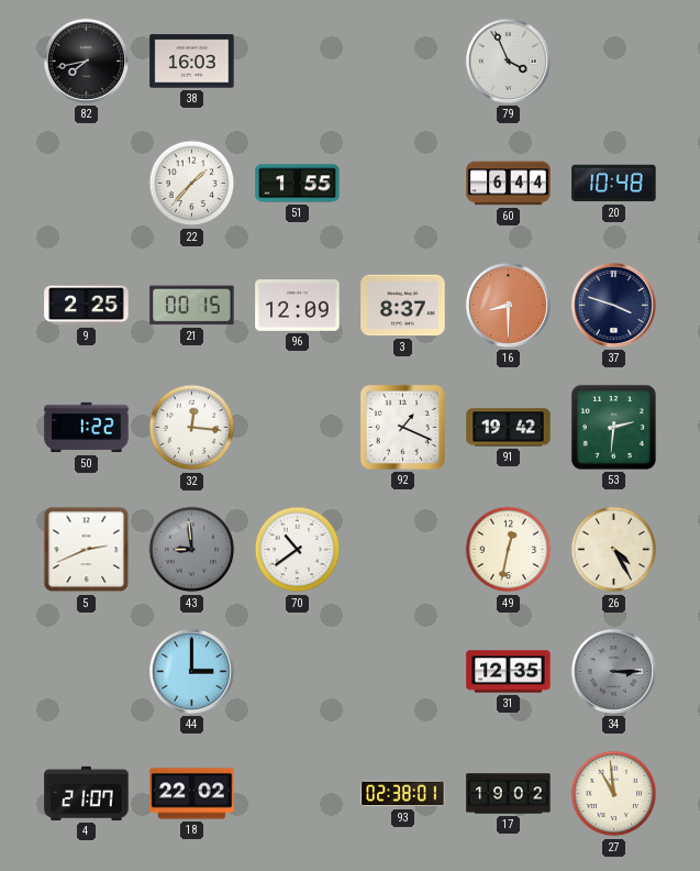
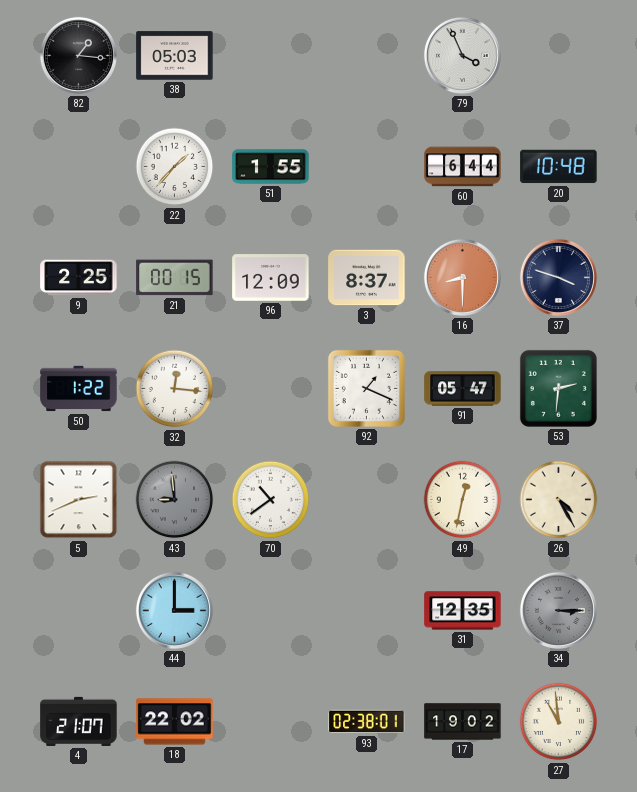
82: 7:43 -> 1:16 (78, 55)
38: 16:03 -> 05:03 (175, 56)
91: 19:42 -> 05:47 (463, 389)
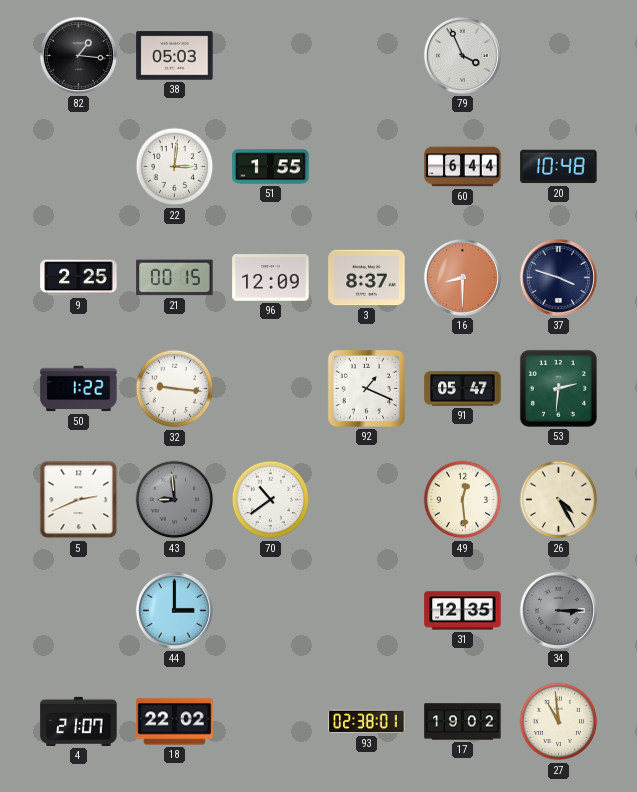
22: 1:37 -> 3:01 (175, 167)
32: 12:16 -> 9:16 (175, 389)
49: 12:32 -> 12:29 (463, 500)
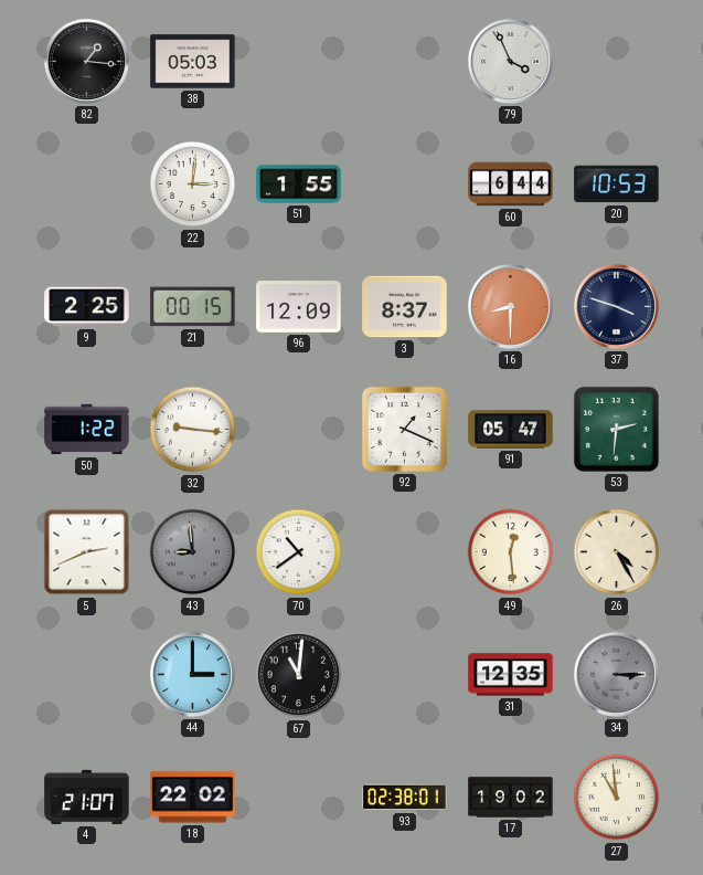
20: 10:48 -> 10:53 (617, 185)
67: none -> 11:01 (299, 675)
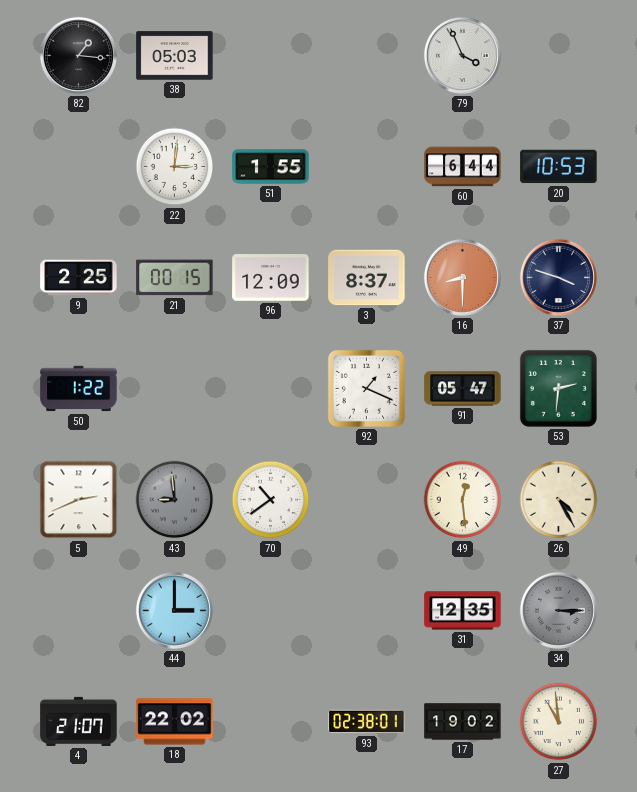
32: 9:16 -> none (193, 430)
67: 11:01 -> none (299, 675)
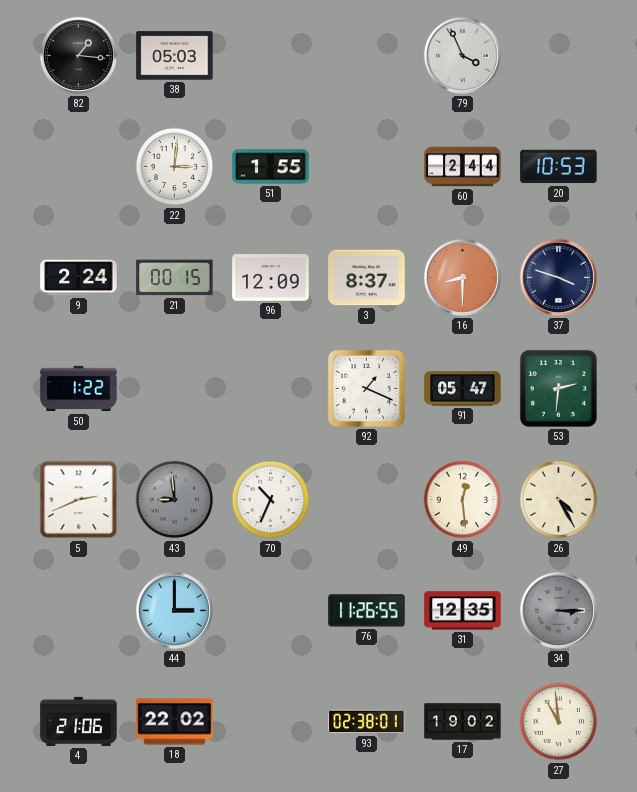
60: 6:44 -> 2:44 (463, 167)
9: 2:25 -> 2:24 (79, 278)
70: 10:39 -> 10:34 (271, 500)
76: none -> 11:26 (367, 611)
4: 21:07 -> 21:06 (79, 721)
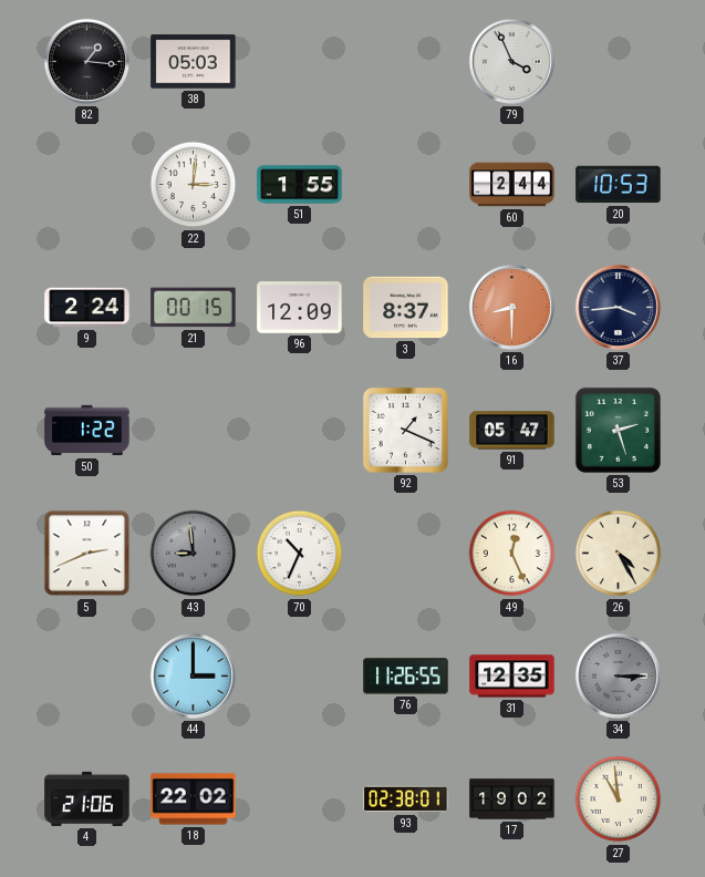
37: 3:48 -> 3:44 (618, 307)
53: 2:31 -> 2:27 (618, 430)
49: 12:29 -> 12:26 (512, 554)
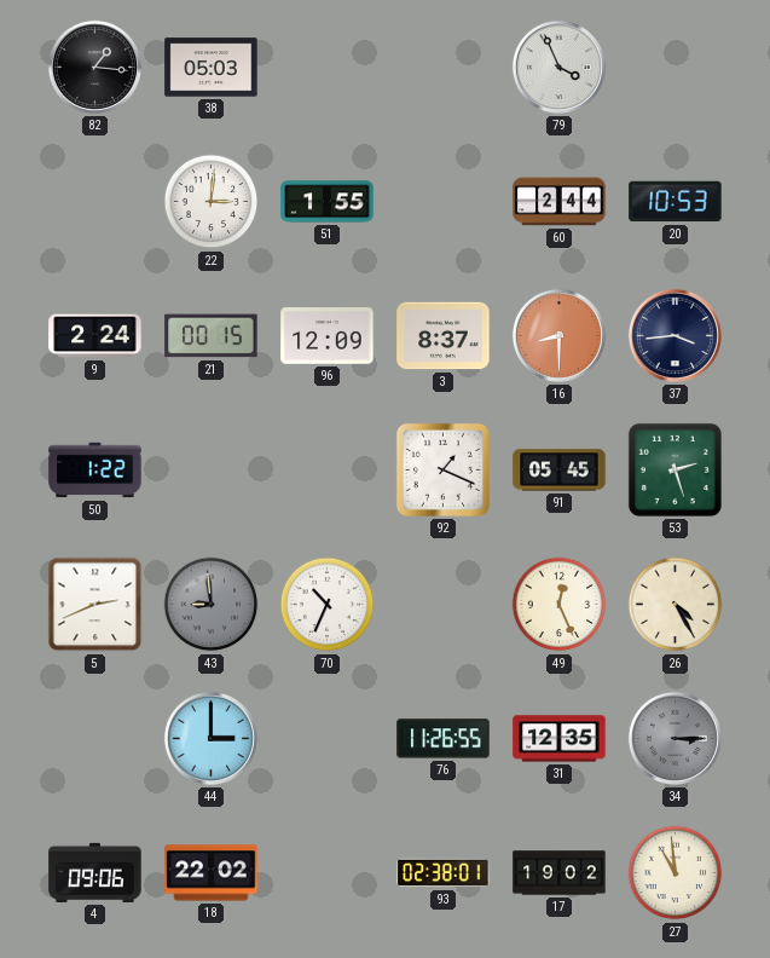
91: 05:47 -> 05:45 (560, 471)
4: 21:06 -> 09:06 (95, 872)
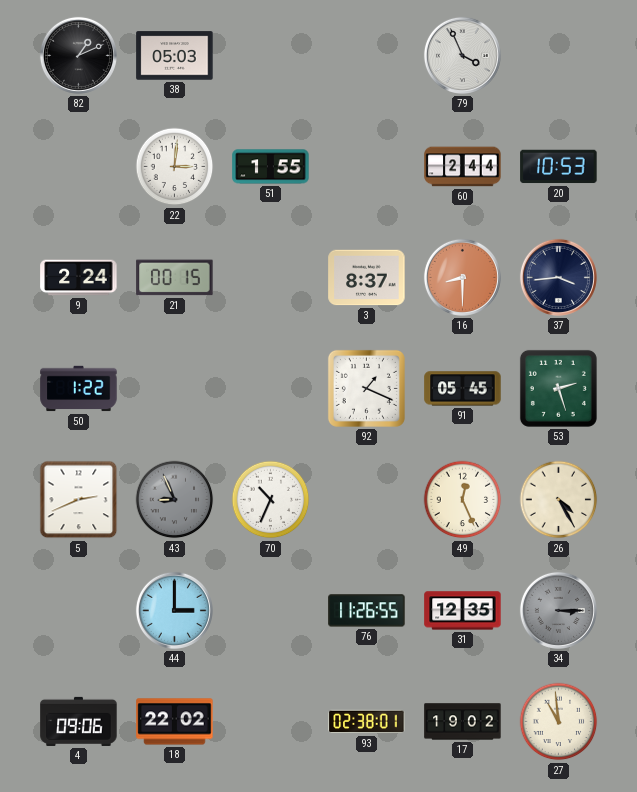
82: 1:16 -> 1:11 (78, 55)
96: 12:09 -> none (328, 336)
43: 8:59 -> 8:56 (175, 500)
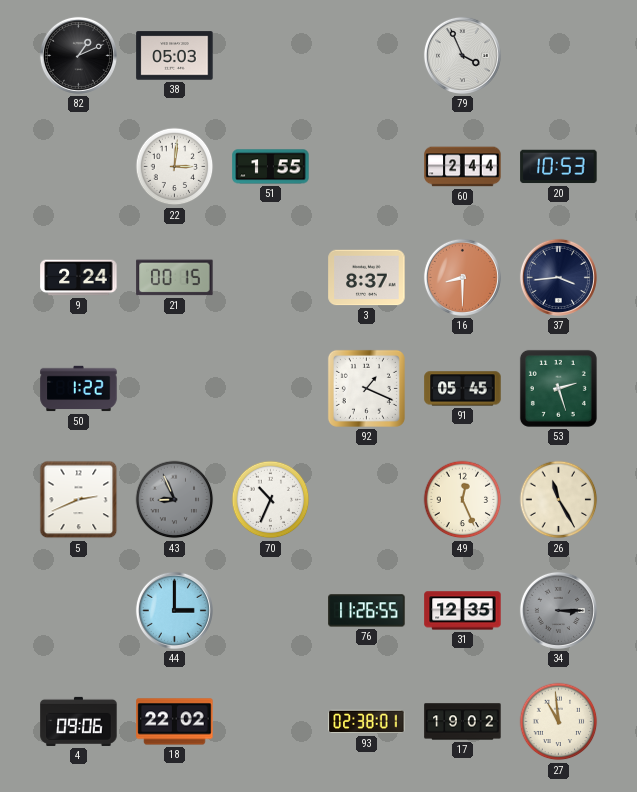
26: 4:25 -> 11:25 (559, 500)
